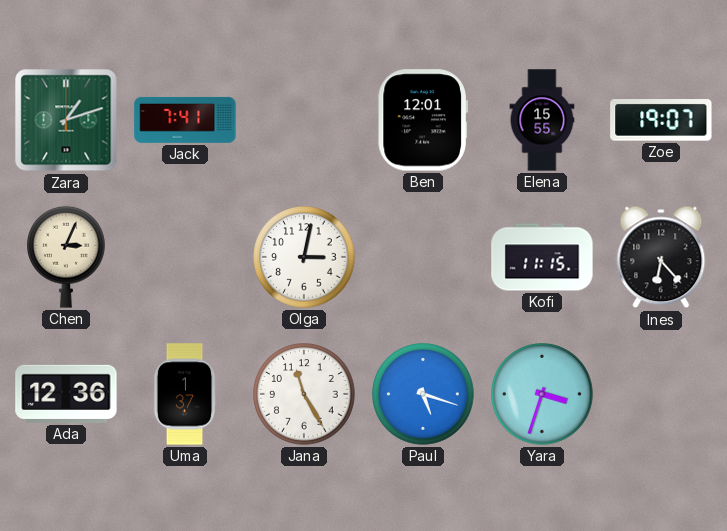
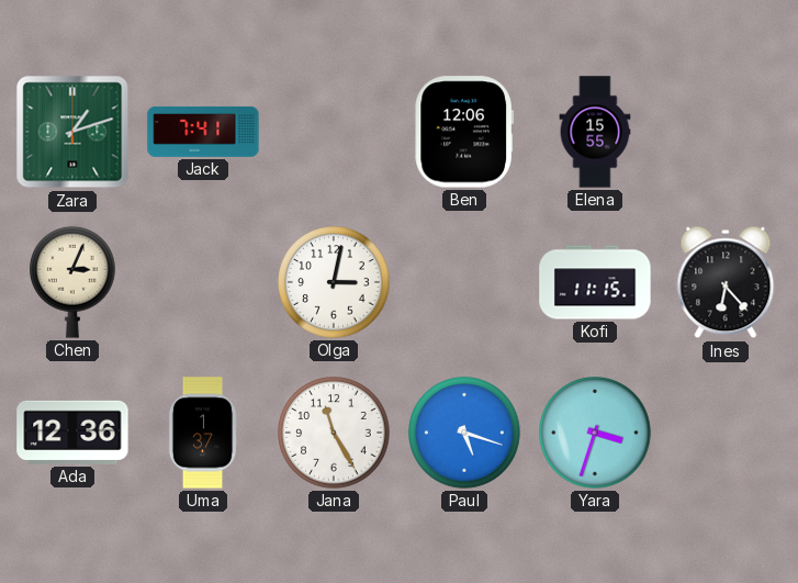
Ben: 12:01 -> 12:06 (464, 132)
Zoe: 19:07 -> none (661, 120)
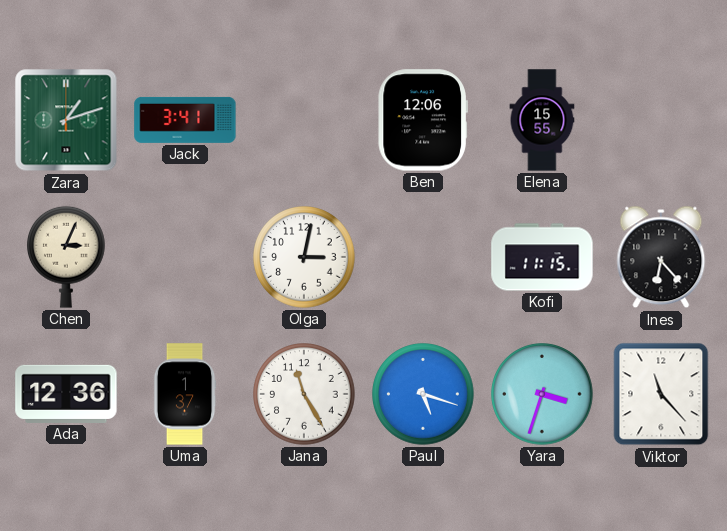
Jack: 7:41 -> 3:41 (185, 120)
Viktor: none -> 11:23 (661, 394)
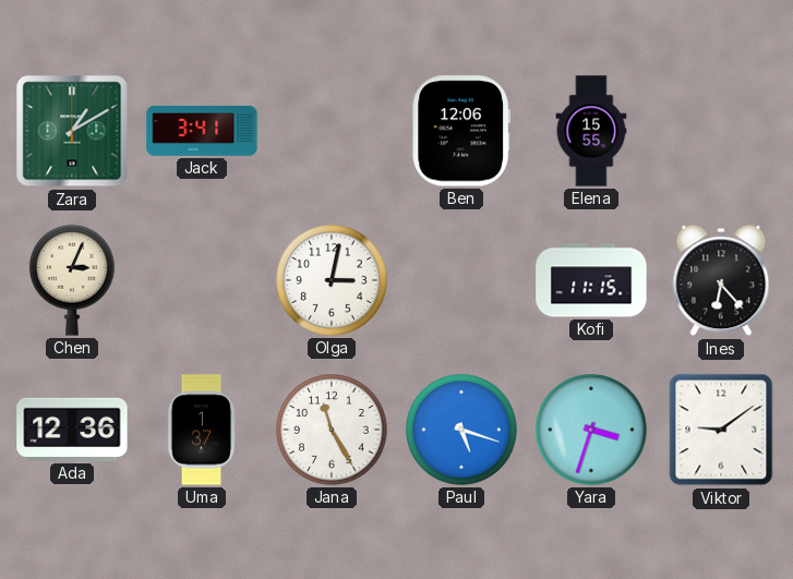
Zara: 1:12 -> 1:10 (72, 131)
Viktor: 11:23 -> 9:09 (721, 430)
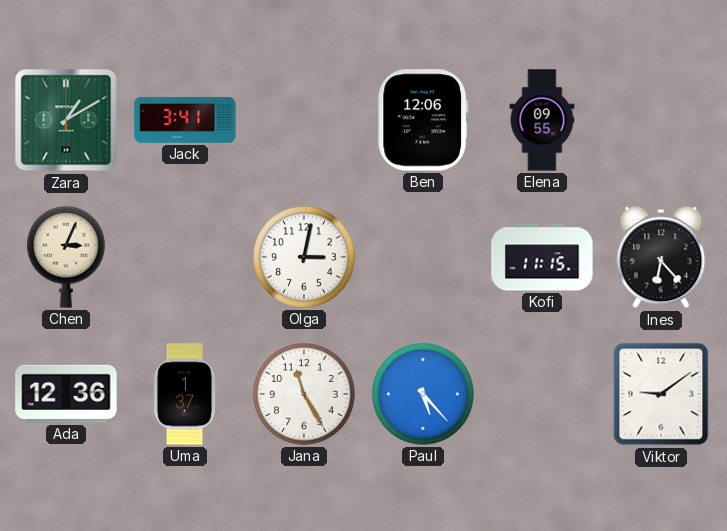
Elena: 15:55 -> 09:55 (542, 120)
Paul: 5:18 -> 5:23 (423, 394)
Yara: 3:33 -> none (591, 430)
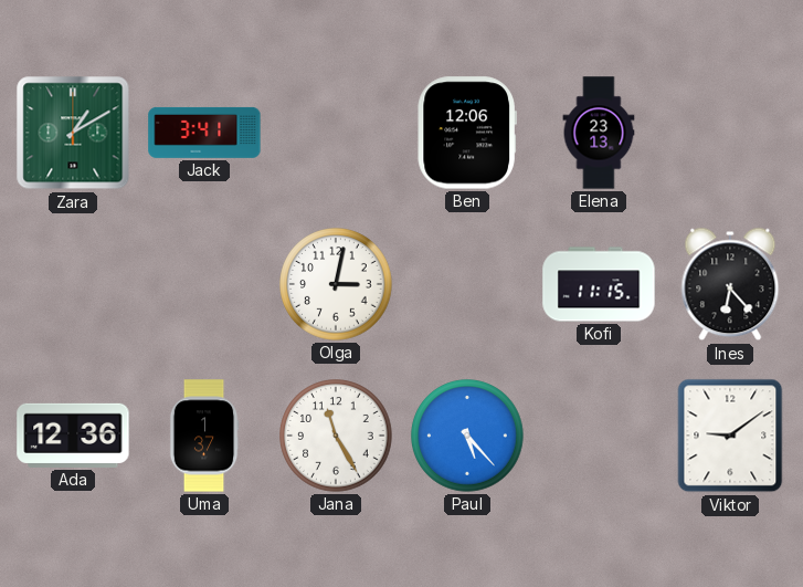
Elena: 09:55 -> 23:13 (599, 133)
Chen: 3:04 -> none (67, 257)
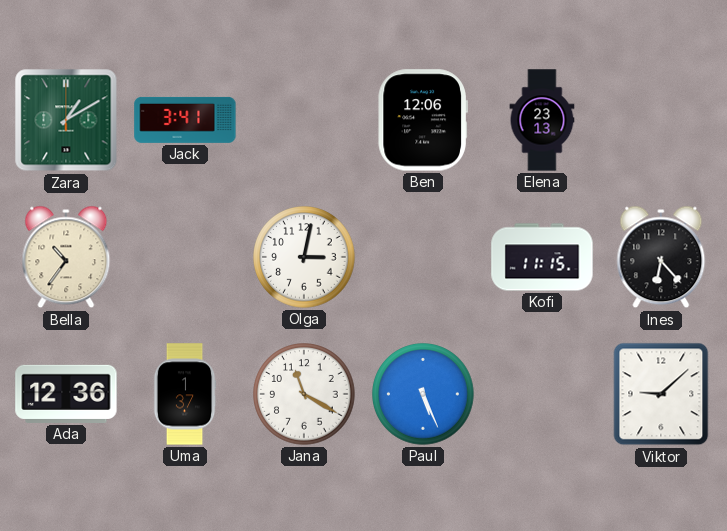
Bella: none -> 10:36 (66, 257)
Jana: 11:25 -> 11:20 (304, 394)
Paul: 5:23 -> 5:26 (423, 394)
Viktor: 9:09 -> 9:08 (661, 394)
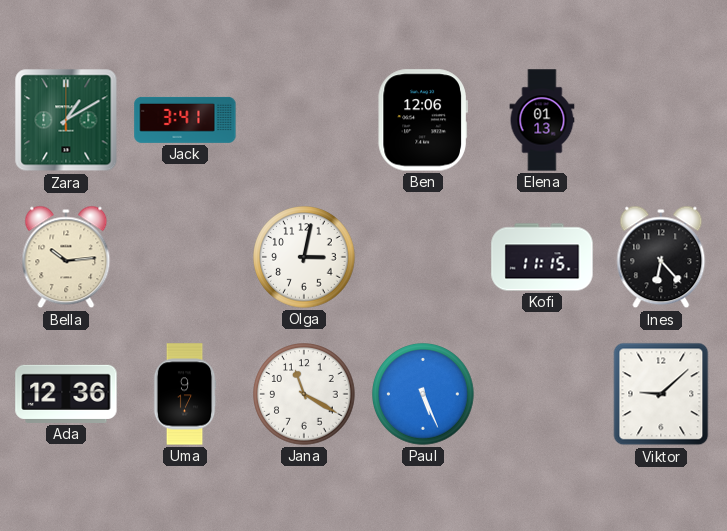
Elena: 23:13 -> 01:13 (542, 120)
Bella: 10:36 -> 10:14 (66, 257)
Uma: 1:37 -> 9:17 (185, 394)
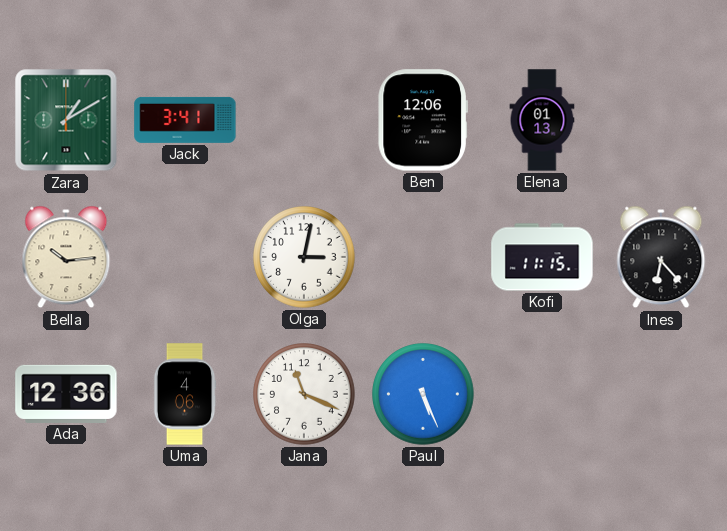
Uma: 9:17 -> 4:06 (185, 394)
Jana: 11:20 -> 11:19 (304, 394)
Viktor: 9:08 -> none (661, 394)
